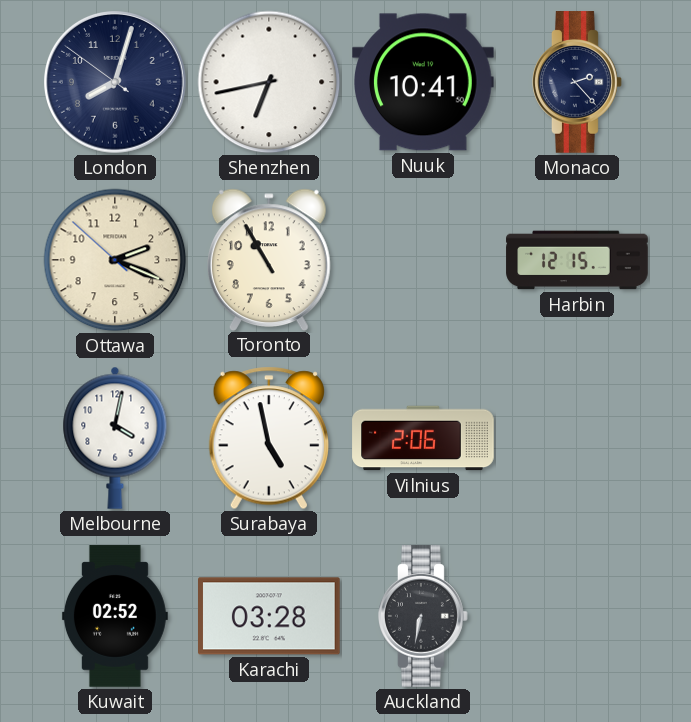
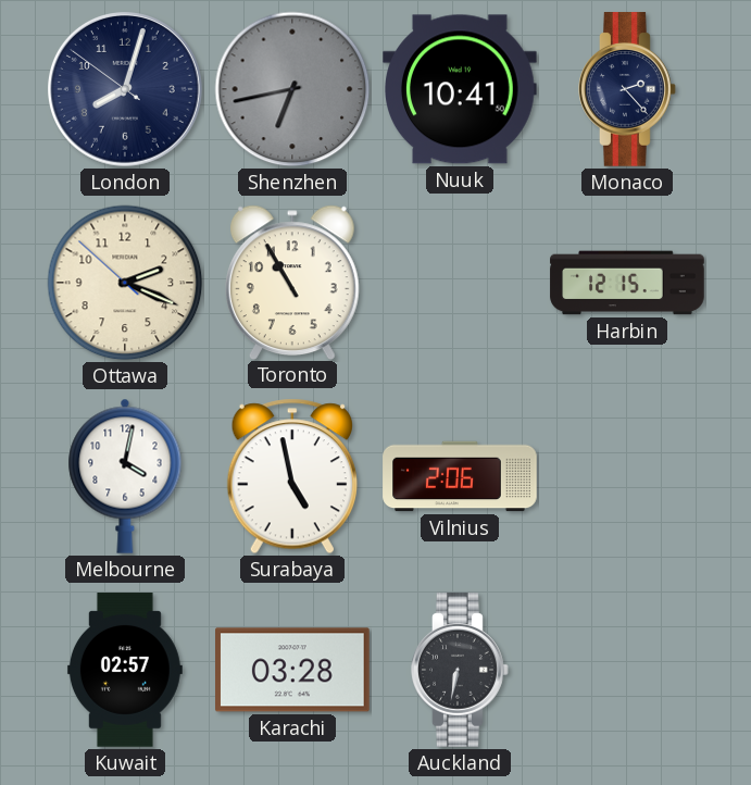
Shenzhen dial: white -> grey (292, 89)
Kuwait: 02:52 -> 02:57 (125, 670)
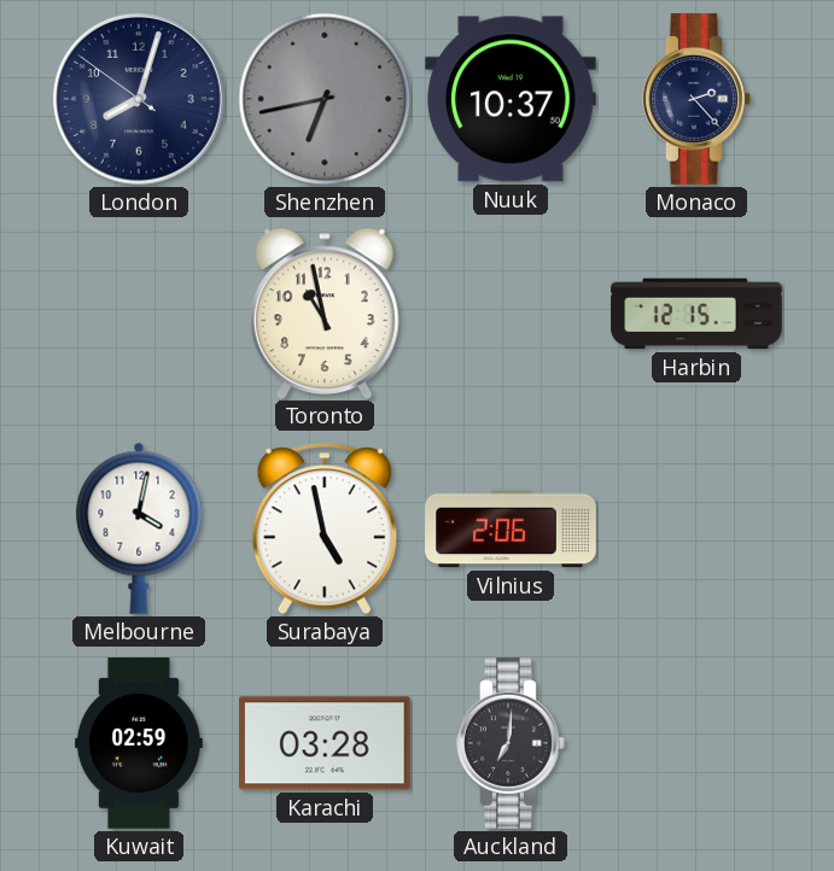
Nuuk: 10:41 -> 10:37 (512, 99)
Ottawa: 2:18 -> none (125, 283)
Toronto: 10:55 -> 10:58 (325, 312)
Kuwait: 02:57 -> 02:59 (139, 743)
Auckland: 6:32 -> 7:01 (511, 743)
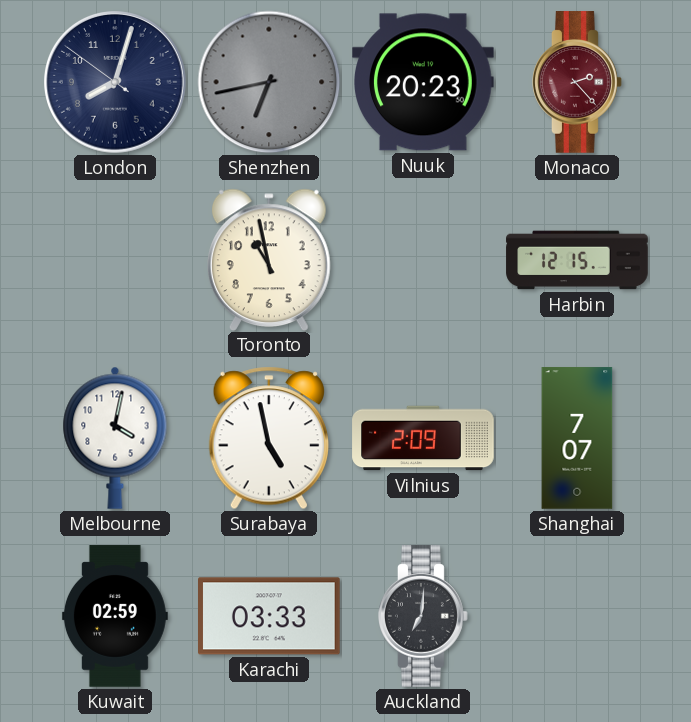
Nuuk: 10:37 -> 20:23 (424, 82)
Monaco dial: navy -> burgundy (577, 82)
Vilnius: 2:06 -> 2:09 (423, 438)
Shanghai: none -> 7:07 (577, 438)
Karachi: 03:28 -> 03:33 (270, 616)
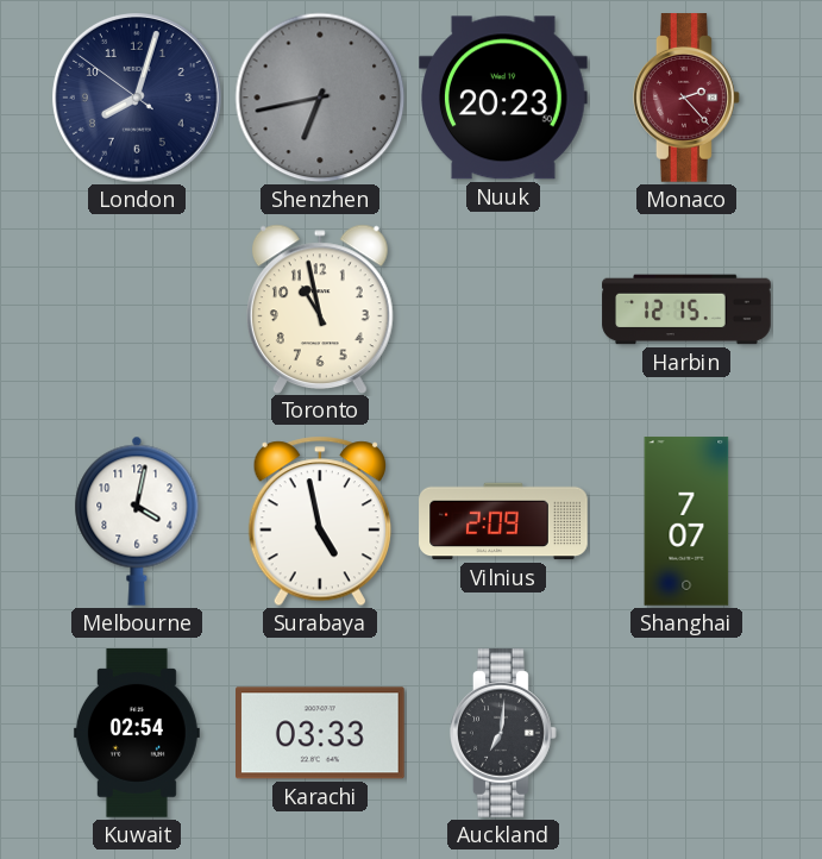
Kuwait: 02:59 -> 02:54 (137, 733)
